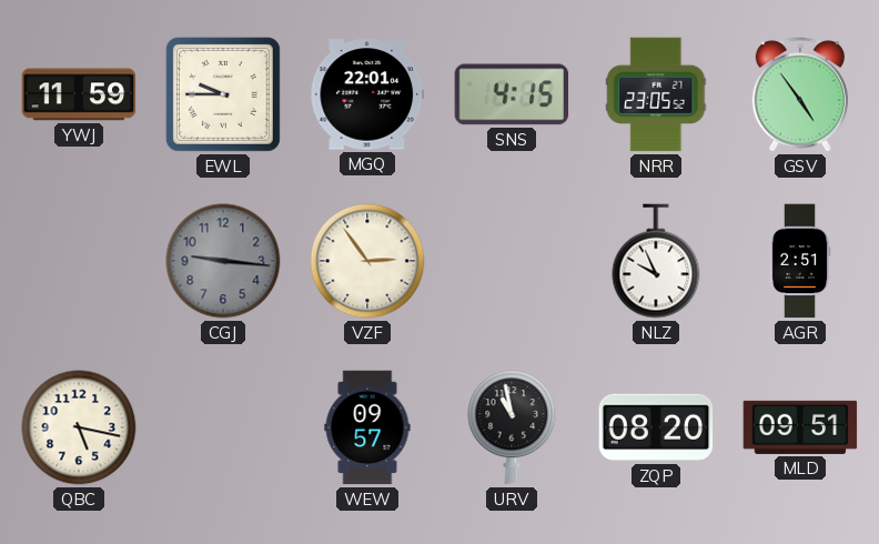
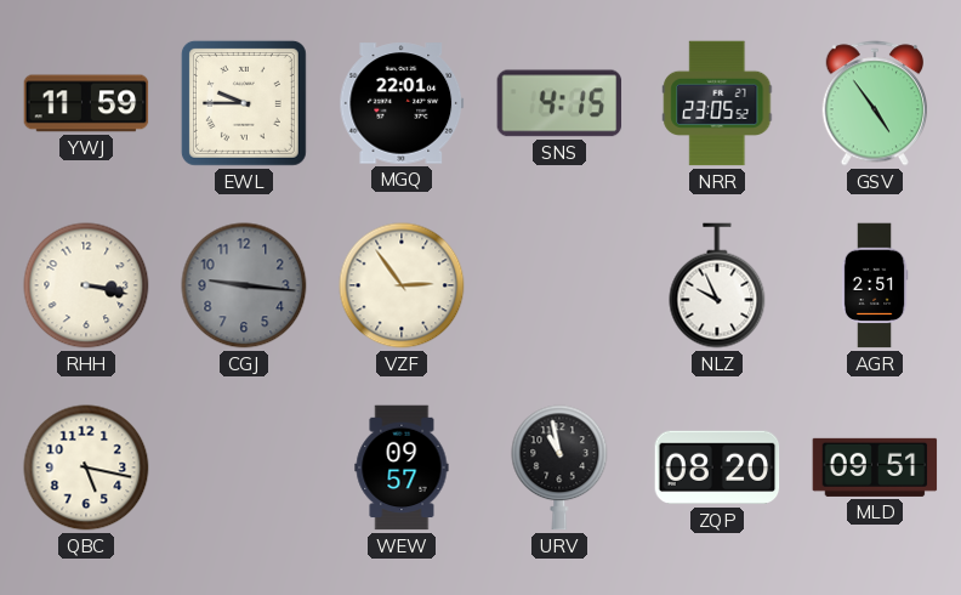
RHH: none -> 3:17 (86, 285)
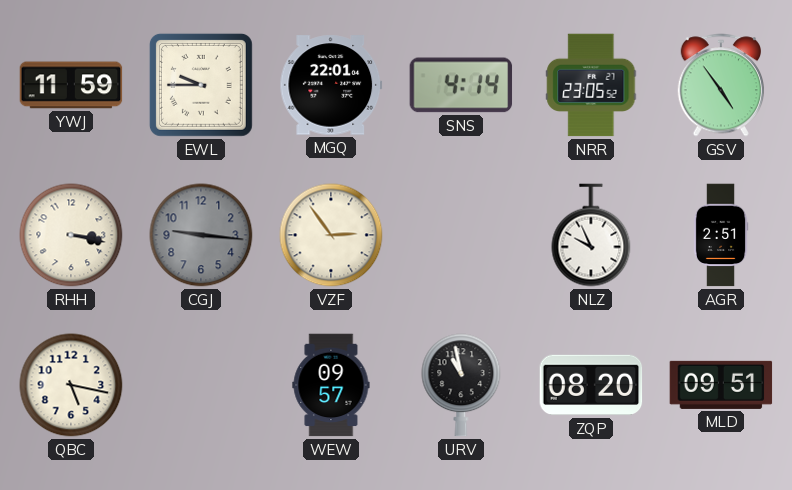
SNS: 4:15 -> 4:14 (461, 85)
